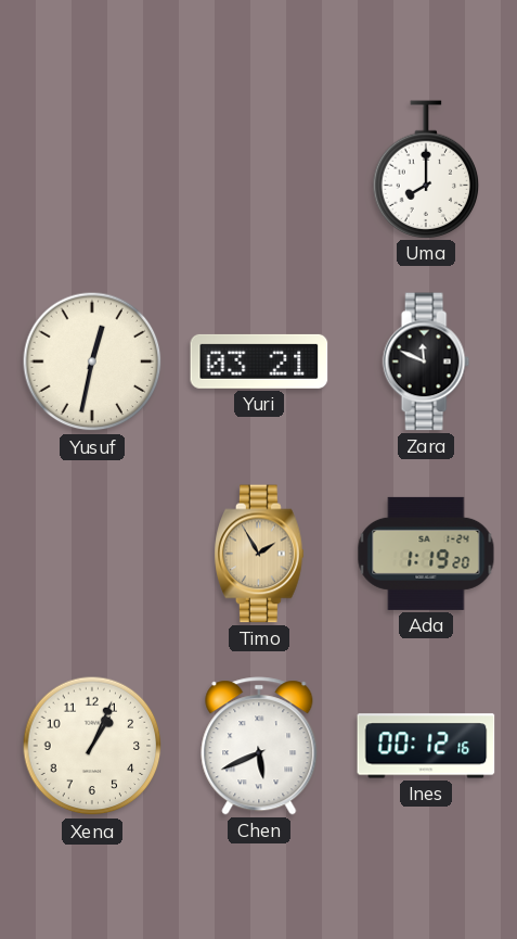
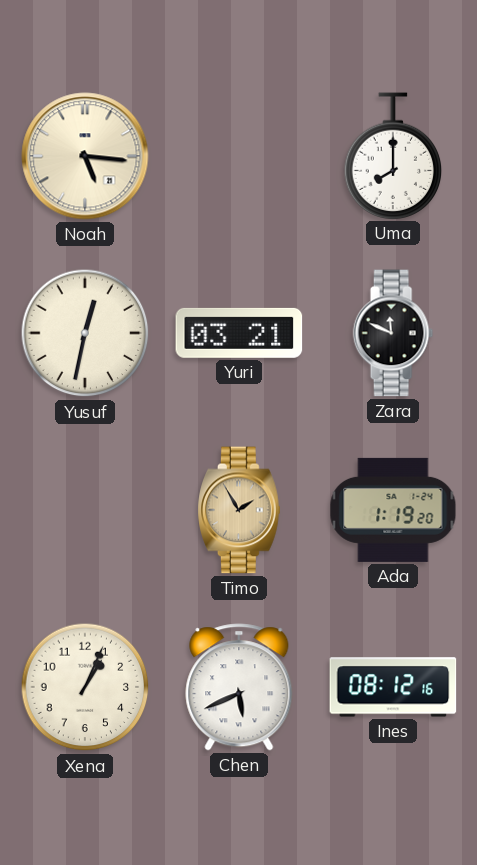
Noah: none -> 5:16 (85, 156)
Ines: 00:12 -> 08:12 (393, 687)
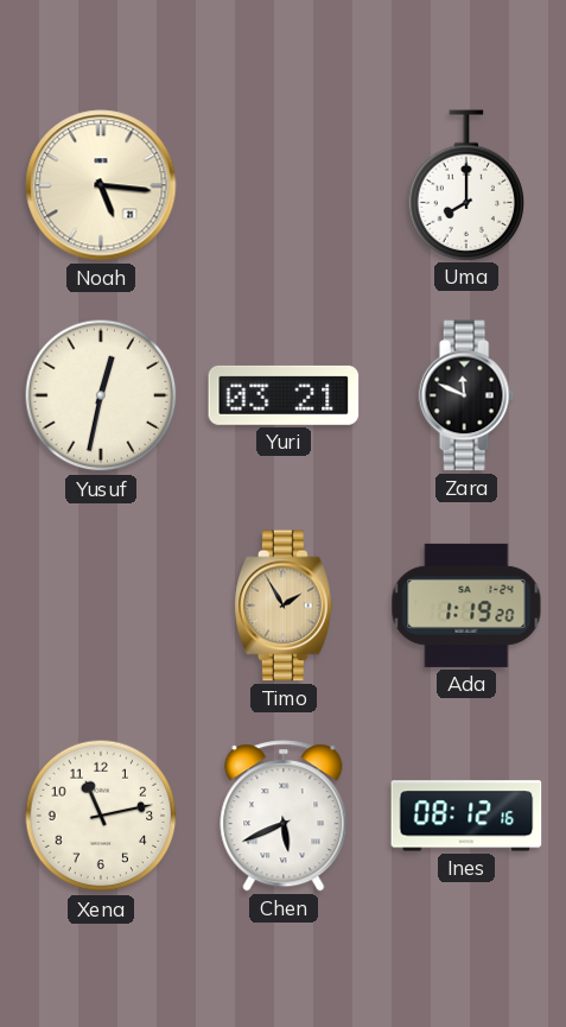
Xena: 1:04 -> 11:13 (101, 816)
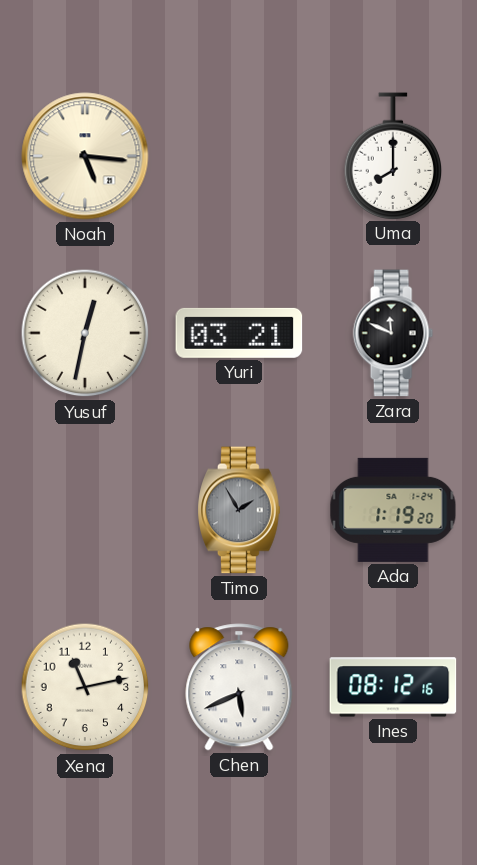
Timo dial: champagne -> grey (239, 510)
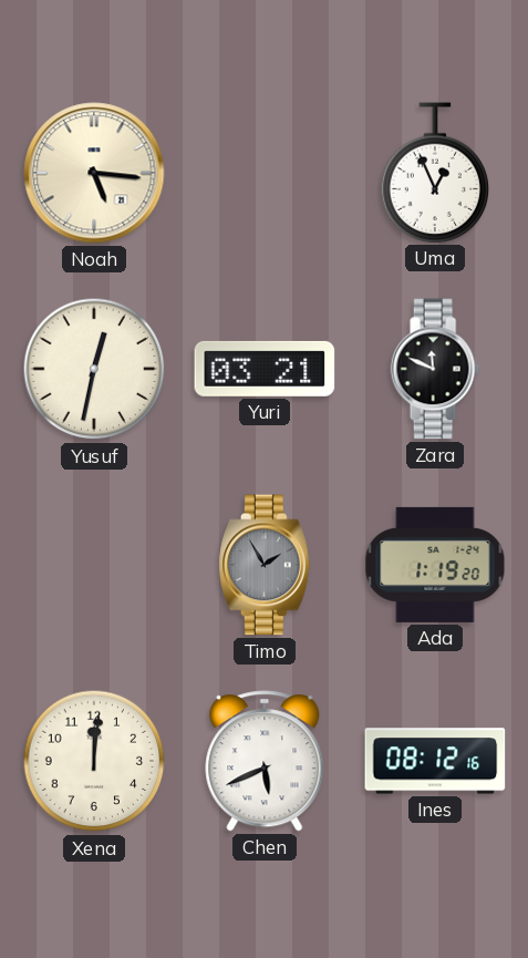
Uma: 8:00 -> 12:56 (435, 173)
Xena: 11:13 -> 12:01 (94, 761)
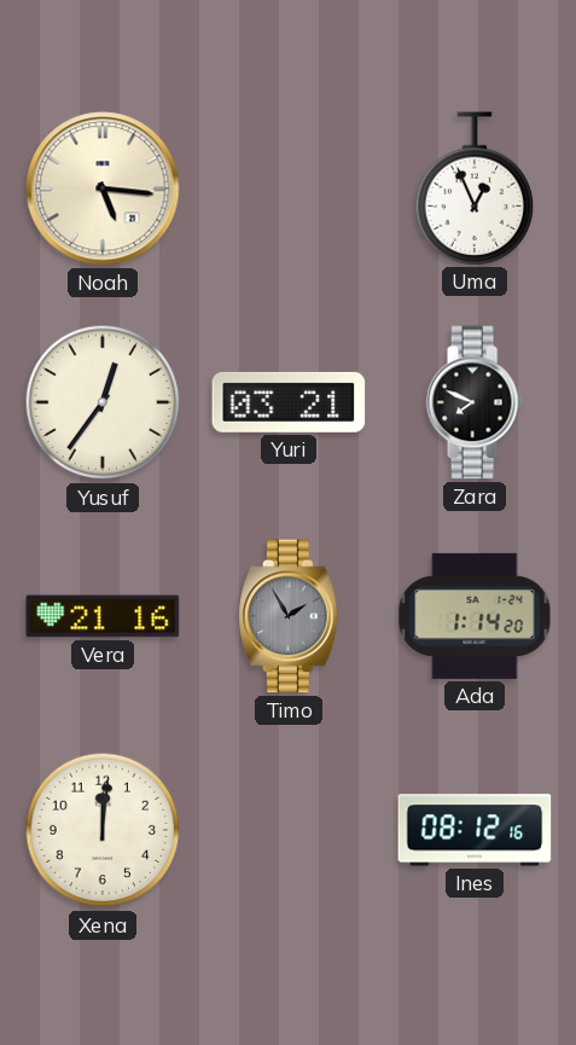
Yusuf: 12:32 -> 12:36 (103, 402)
Zara: 11:49 -> 7:49 (475, 402)
Vera: none -> 21:16 (103, 616)
Ada: 1:19 -> 1:14 (475, 616)
Chen: 5:41 -> none (265, 761)
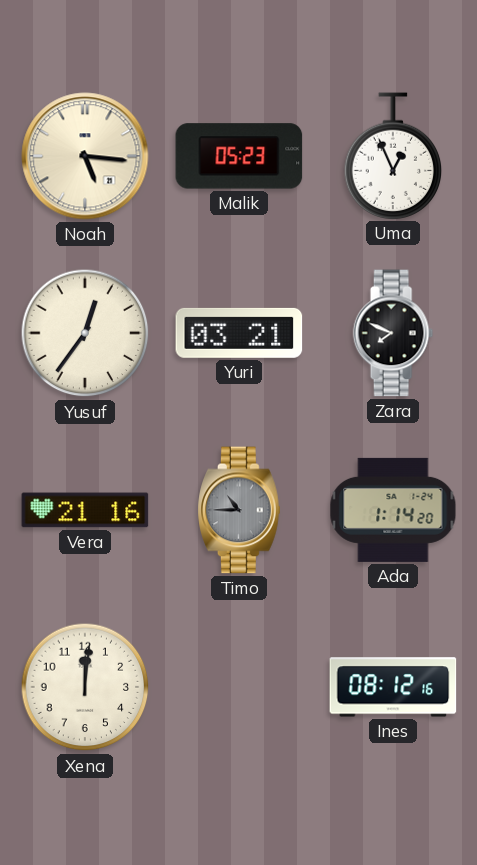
Malik: none -> 05:23 (239, 156)
Timo: 1:55 -> 10:45 (239, 510)
